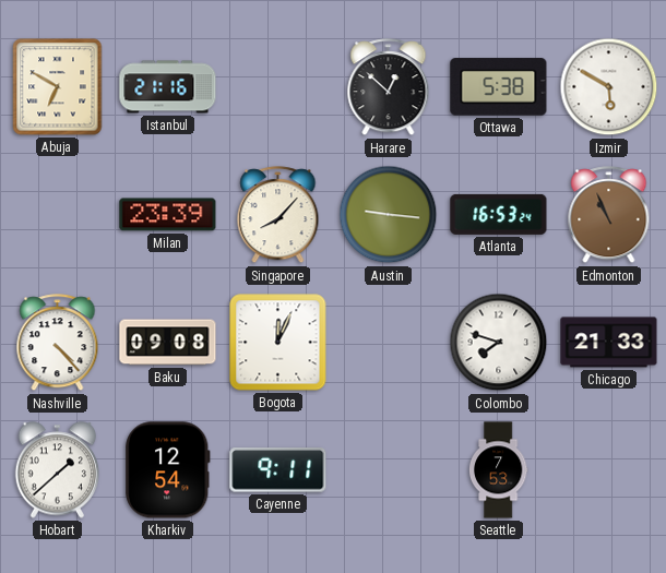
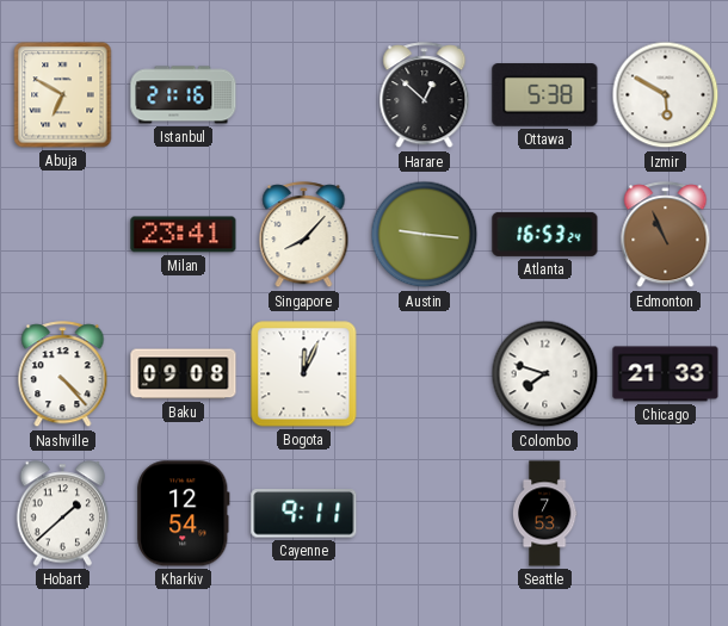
Milan: 23:39 -> 23:41 (184, 235)
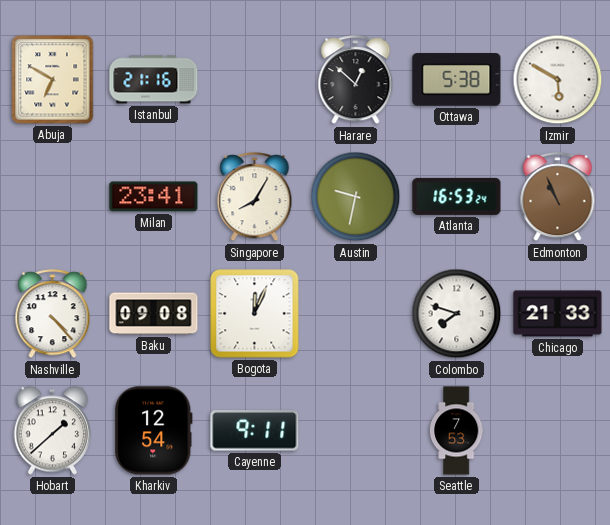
Singapore: 8:07 -> 8:05 (255, 197)
Austin: 9:16 -> 9:32 (356, 197)
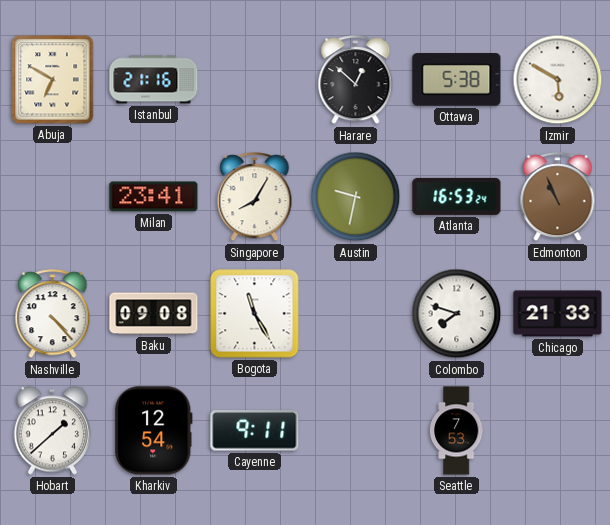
Bogota: 12:04 -> 11:25 (255, 314)
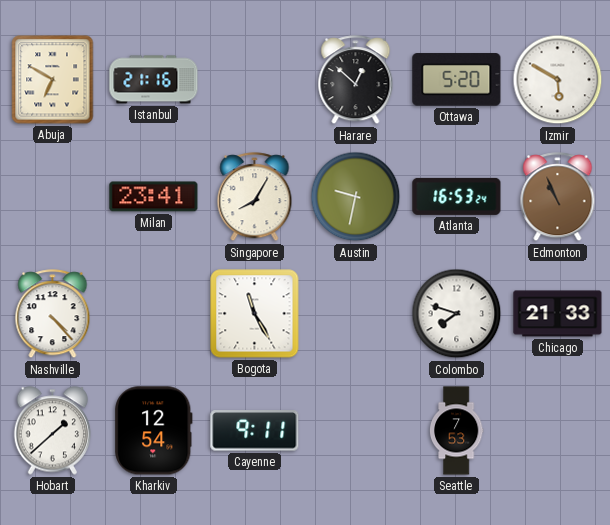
Ottawa: 5:38 -> 5:20 (457, 80)
Baku: 09:08 -> none (154, 314)
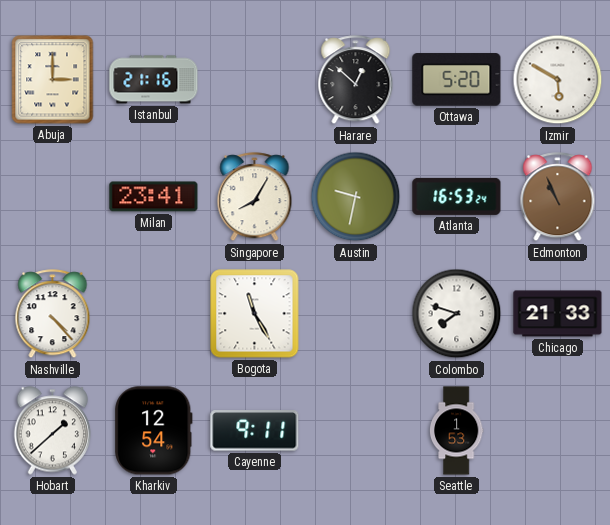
Abuja: 6:50 -> 3:00 (53, 80)
Seattle: 7:53 -> 1:53 (456, 431)
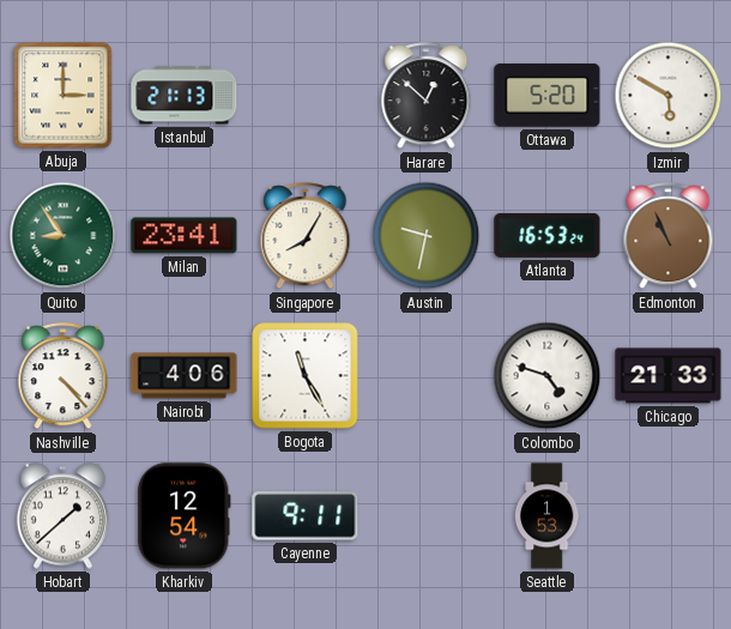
Istanbul: 21:16 -> 21:13 (185, 96)
Quito: none -> 8:54 (64, 236)
Nairobi: none -> 4:06 (185, 376)
Colombo: 7:48 -> 4:48 (548, 376)
